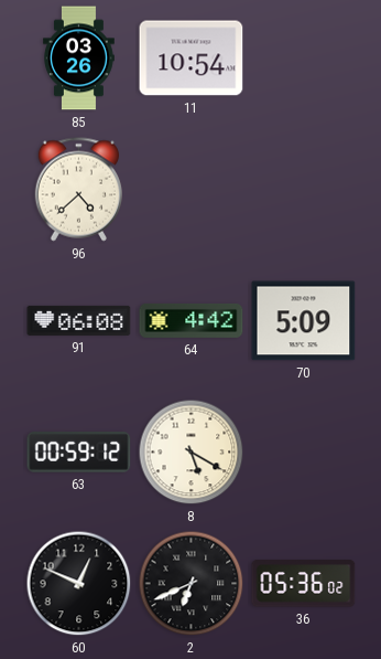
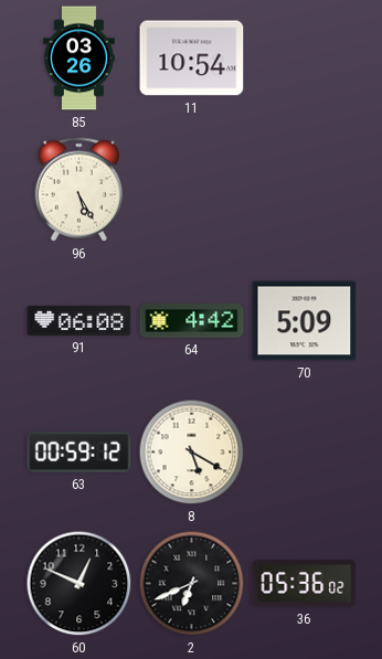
96: 4:38 -> 5:25 (78, 190)
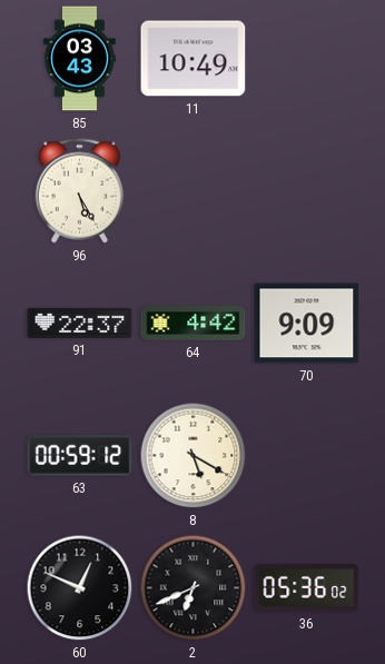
85: 03:26 -> 03:43 (80, 59)
11: 10:54 -> 10:49 (194, 59)
91: 06:08 -> 22:37 (80, 323)
70: 5:09 -> 9:09 (307, 324)
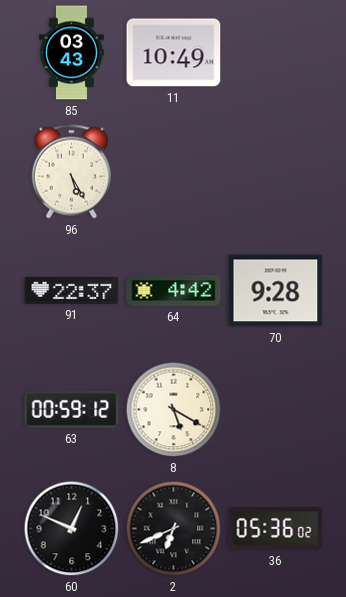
70: 9:09 -> 9:28 (276, 291)
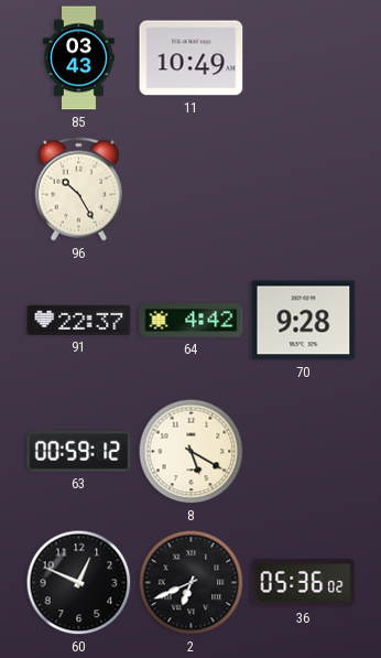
96: 5:25 -> 10:25 (78, 190)
